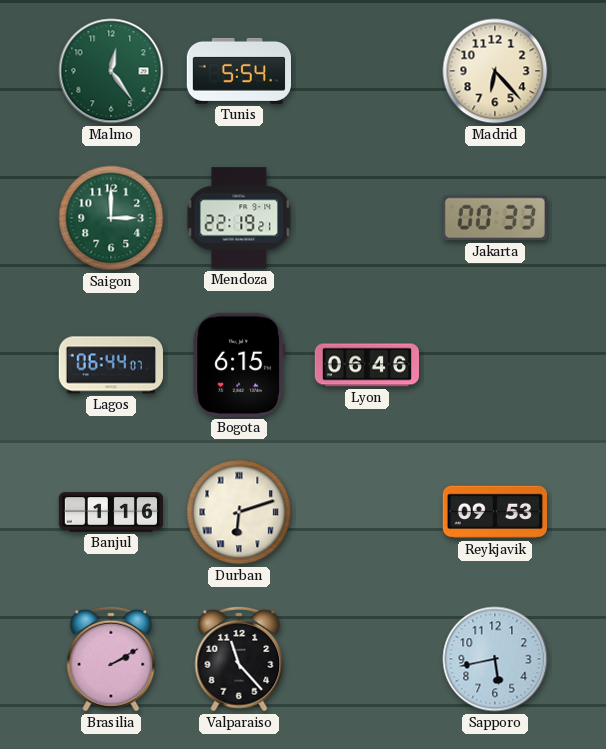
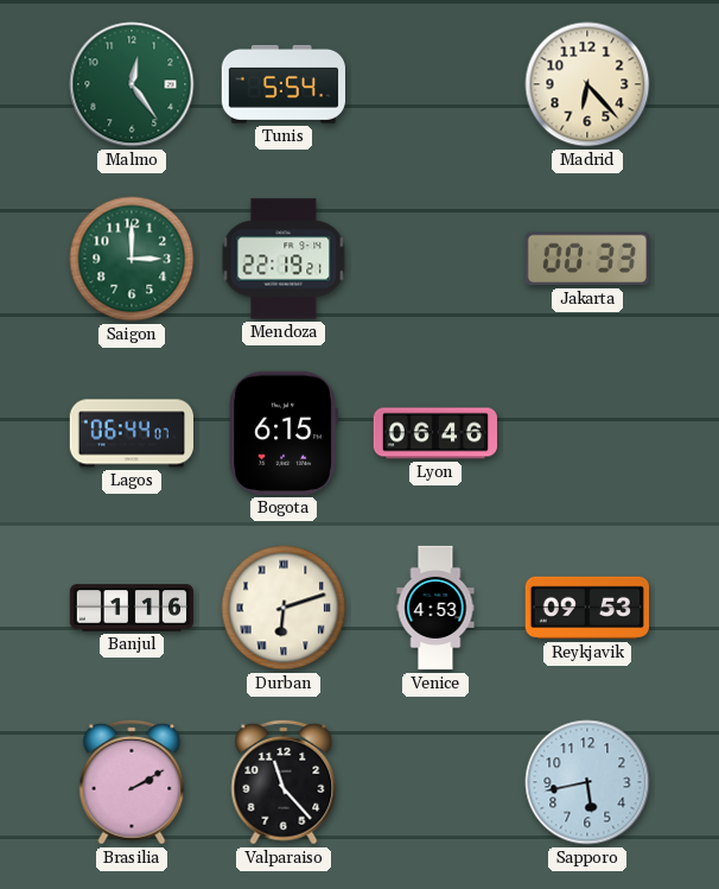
Venice: none -> 4:53 (435, 608)
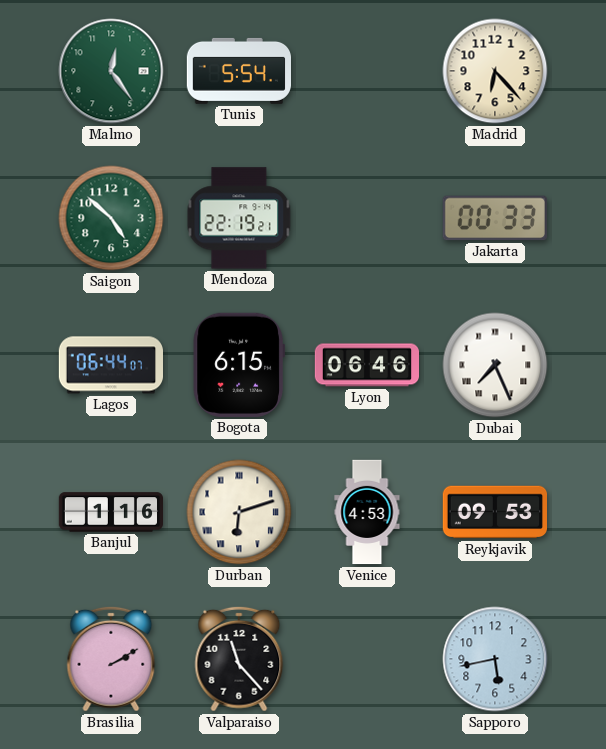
Saigon: 3:00 -> 4:52 (111, 218)
Dubai: none -> 7:26 (495, 365)
